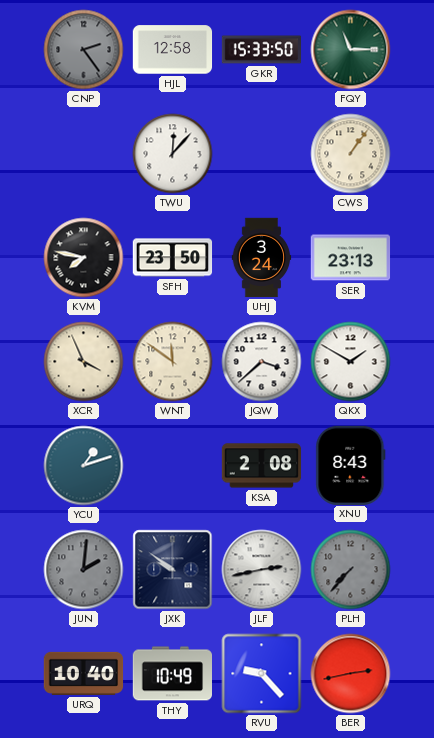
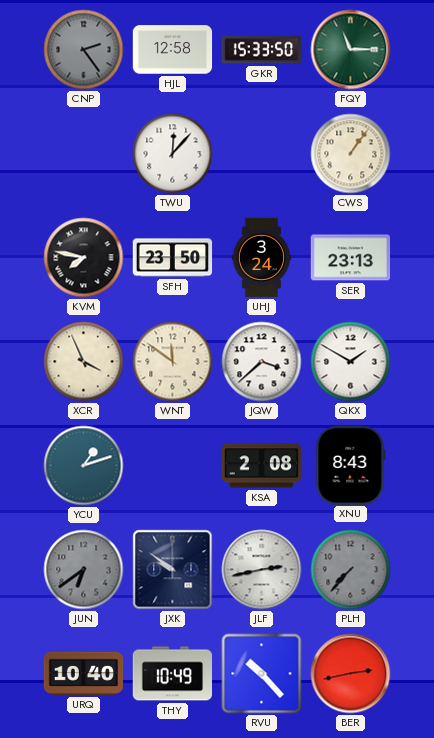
JUN: 2:01 -> 6:39 (84, 570)
RVU: 9:23 -> 10:23 (262, 674)
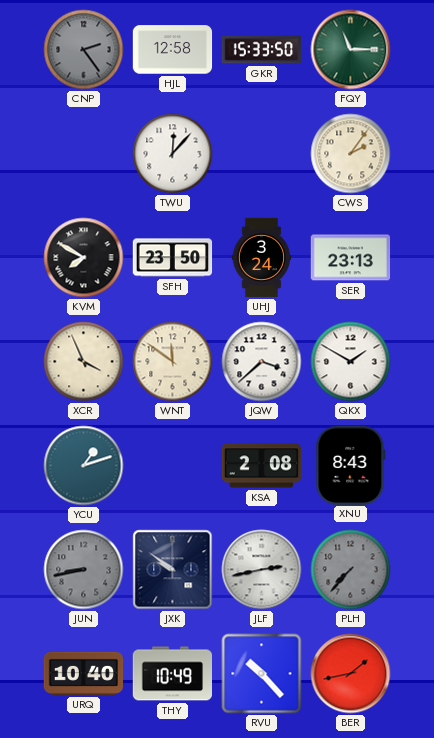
CWS: 1:06 -> 2:06 (351, 154)
KVM: 7:47 -> 7:50 (84, 258)
JUN: 6:39 -> 8:43 (84, 570)
BER: 2:43 -> 1:43 (351, 674)
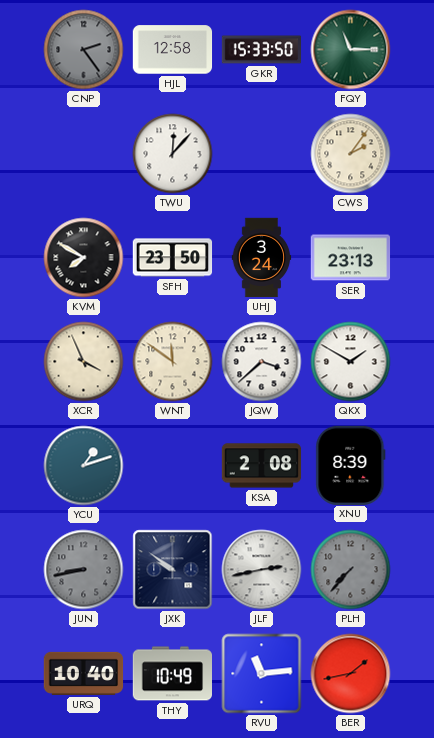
XNU: 8:43 -> 8:39 (351, 465)
RVU: 10:23 -> 11:14 (262, 674)
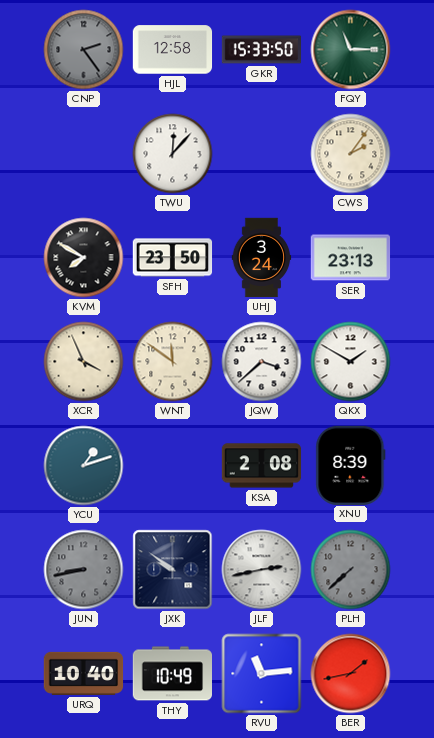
PLH: 7:37 -> 7:38 (351, 570)
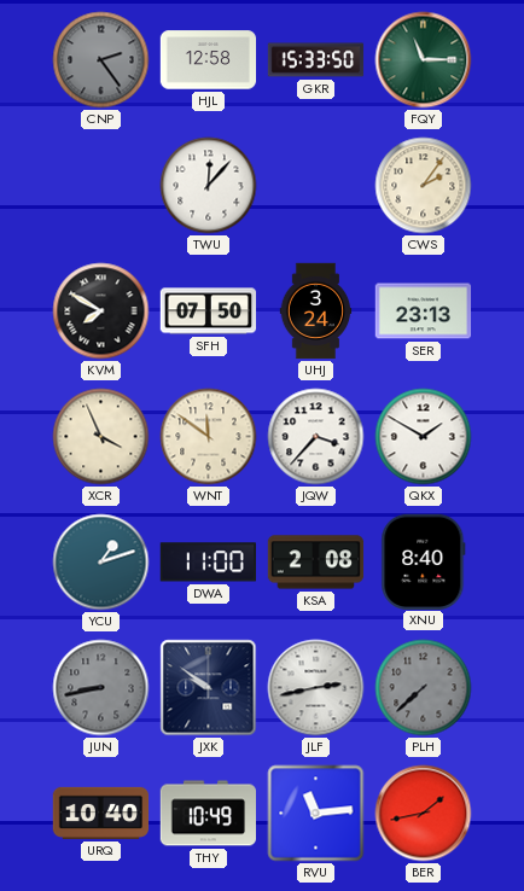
SFH: 23:50 -> 07:50 (209, 311)
JQW: 3:38 -> 3:37 (316, 437)
DWA: none -> 11:00 (208, 563)
XNU: 8:39 -> 8:40 (424, 561)
